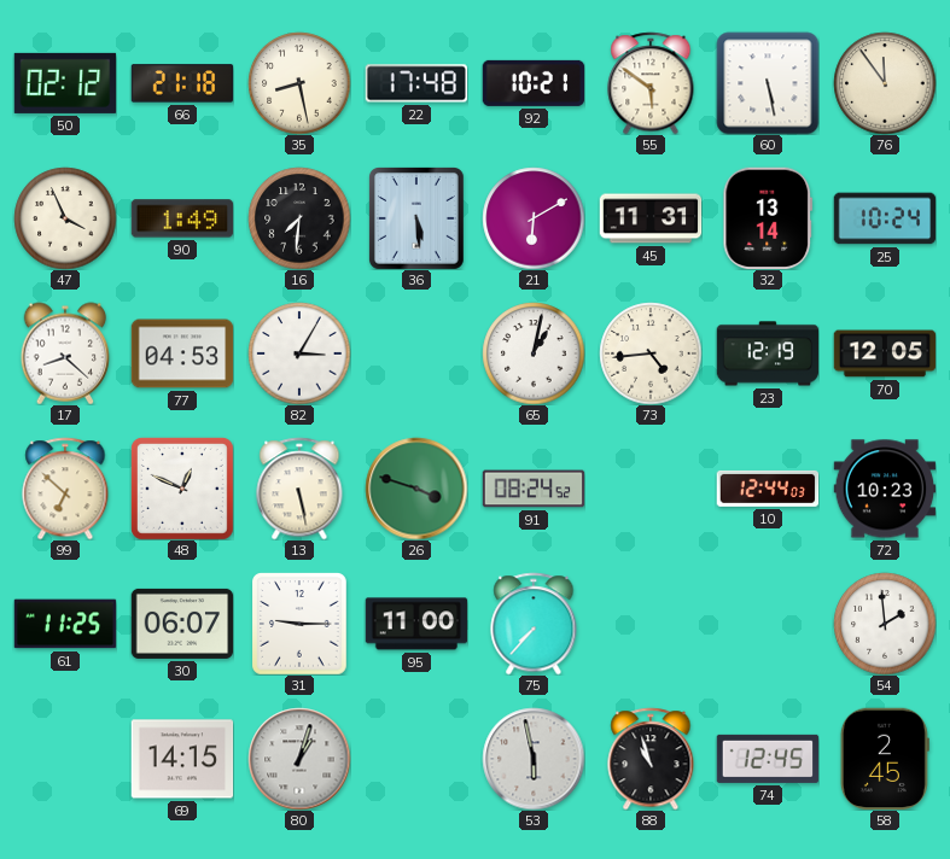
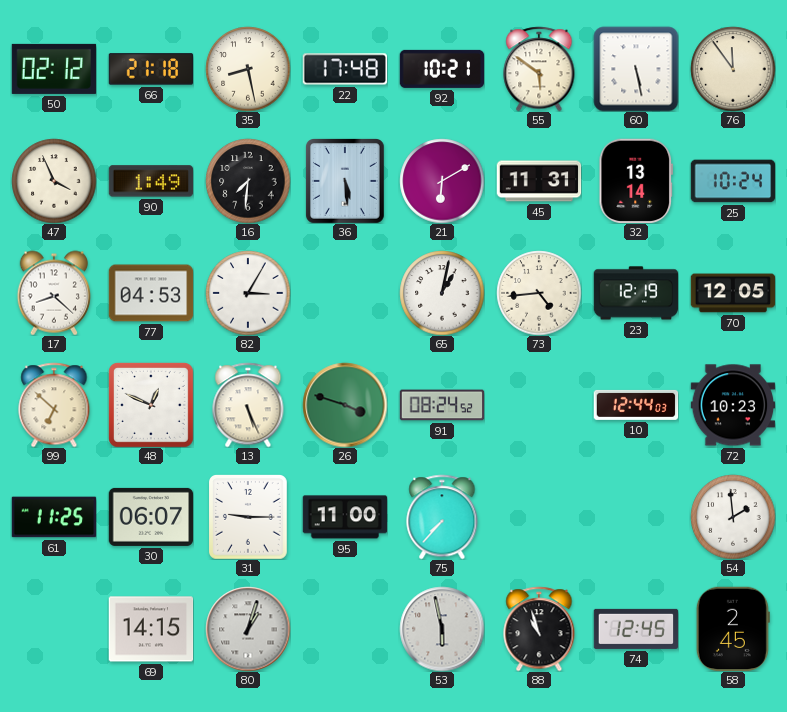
13: 5:28 -> 5:26 (248, 405)
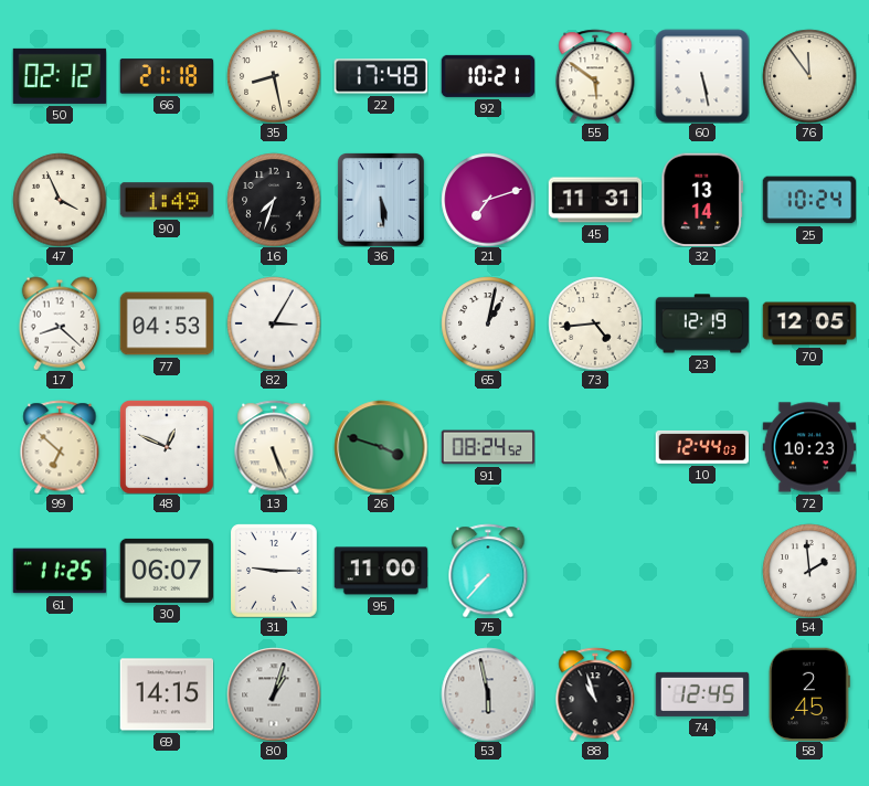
16: 7:31 -> 7:33 (274, 200)
21: 6:10 -> 7:12 (488, 200)
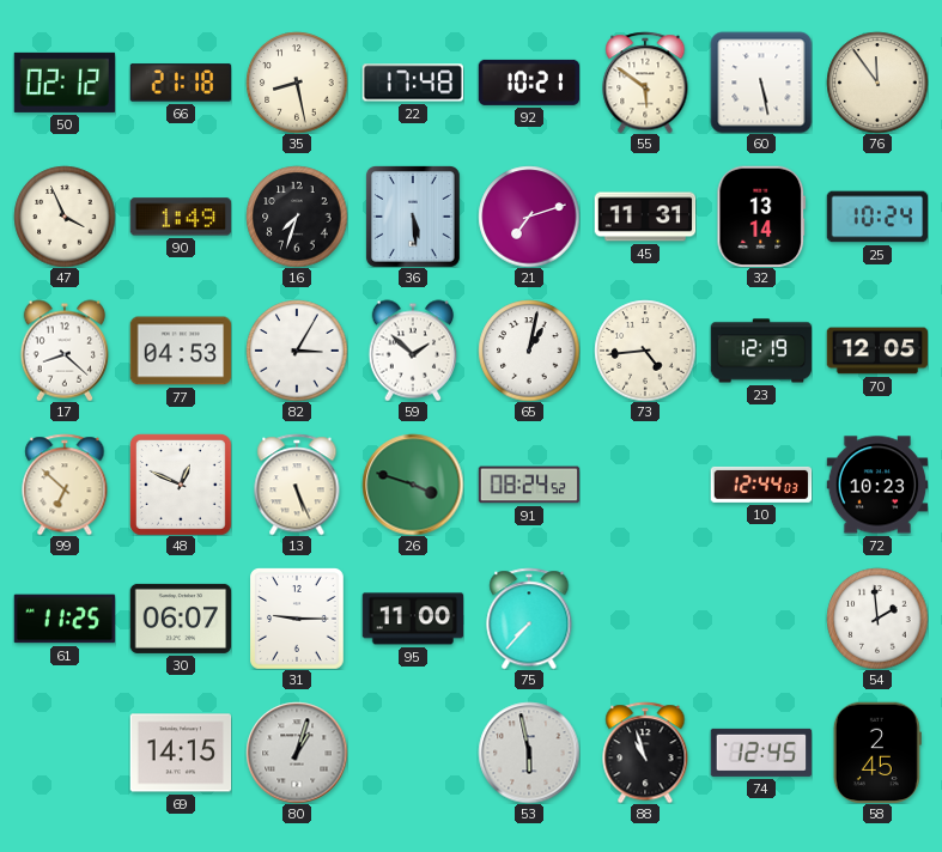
59: none -> 1:52 (413, 351)
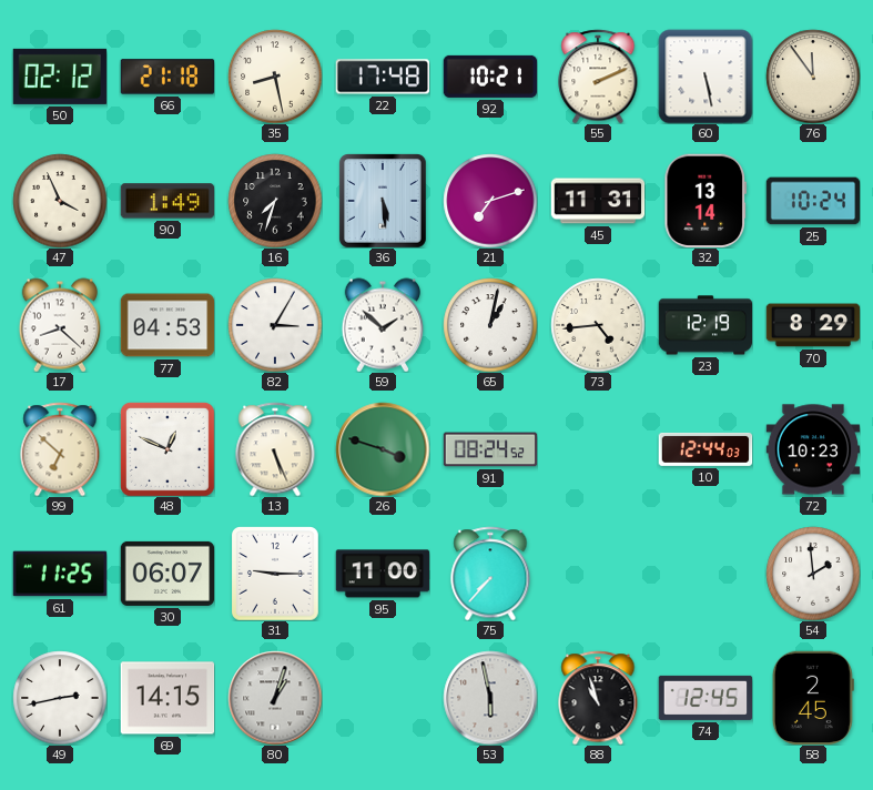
55: 5:51 -> 2:11 (598, 77)
70: 12:05 -> 8:29 (813, 325)
49: none -> 2:43 (60, 698)
